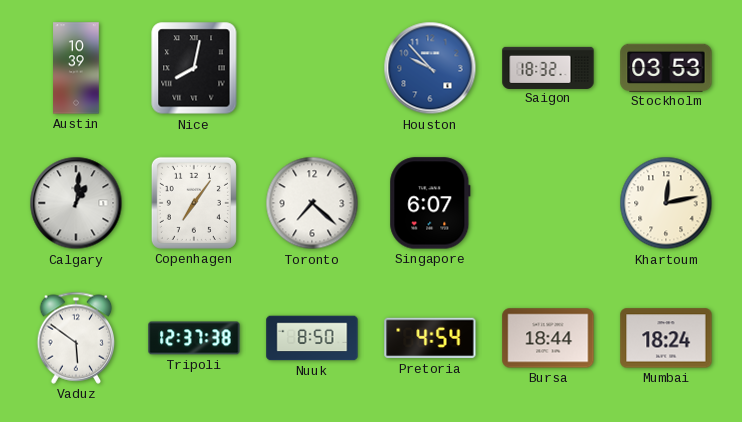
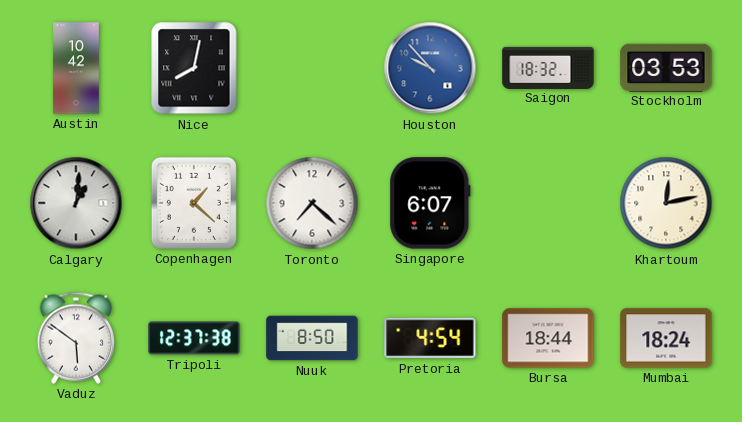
Austin: 10:39 -> 10:42 (76, 68)
Copenhagen: 7:06 -> 1:22 (194, 203)
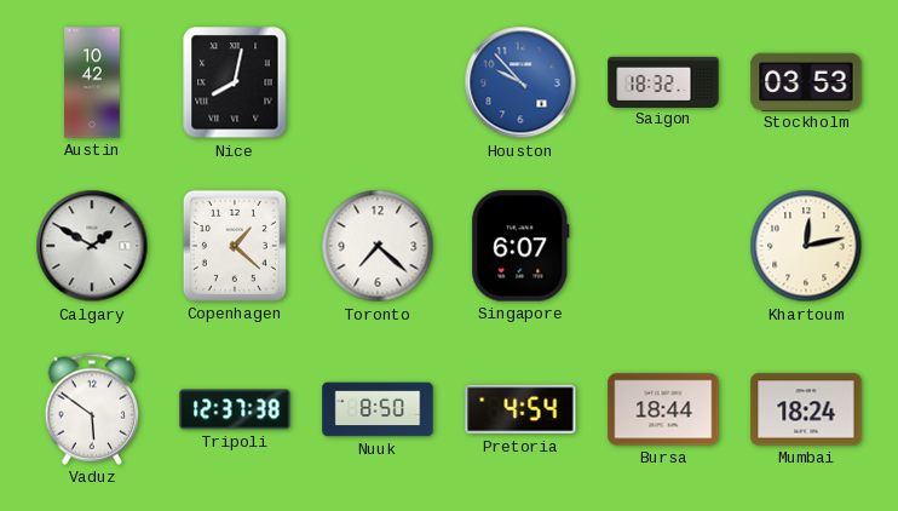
Calgary: 1:01 -> 1:50 (92, 246)
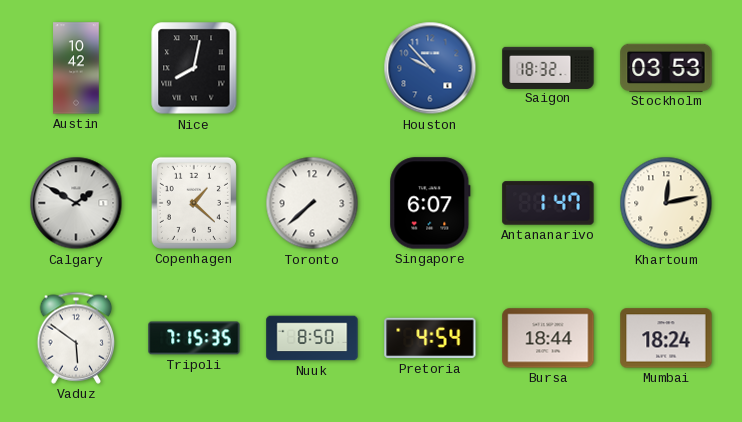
Toronto: 7:22 -> 7:38 (312, 203)
Antananarivo: none -> 1:47 (548, 203)
Tripoli: 12:37 -> 7:15 (194, 338)
